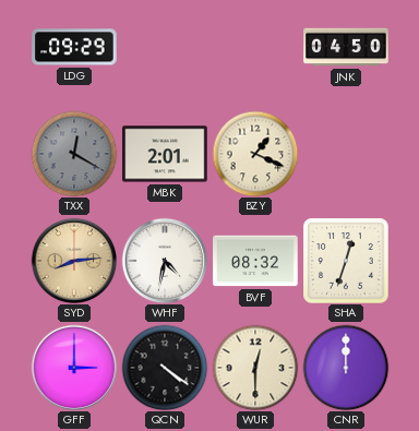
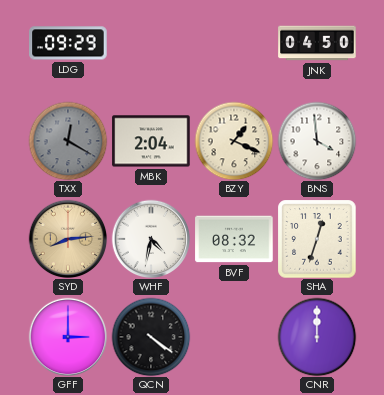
MBK: 2:01 -> 2:04 (151, 141)
BNS: none -> 3:59 (317, 141)
WUR: 12:30 -> none (255, 368)
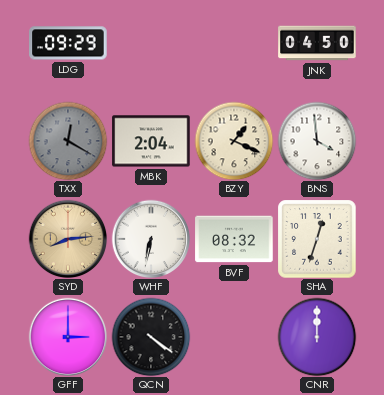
WHF: 4:32 -> 6:32 (151, 239)
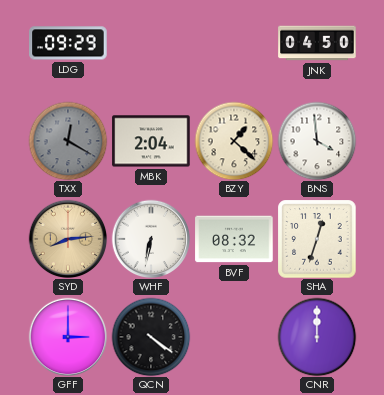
BZY: 1:19 -> 1:22 (234, 141)
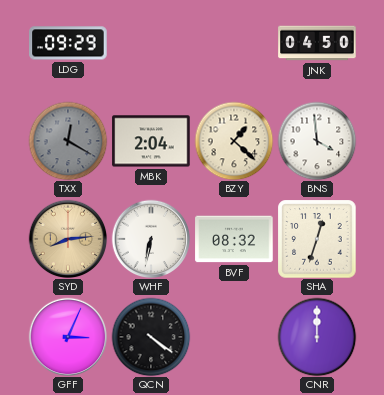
GFF: 3:00 -> 3:04 (68, 337)
